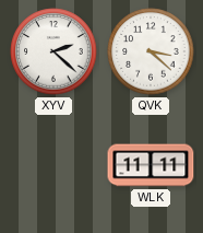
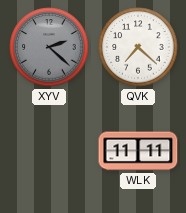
XYV dial: white -> grey (49, 47)
QVK: 3:22 -> 7:22 (138, 47)
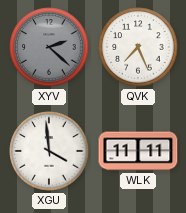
QVK: 7:22 -> 7:26 (138, 47)
XGU: none -> 3:59 (49, 151)
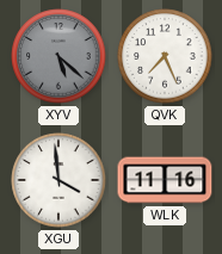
XYV: 2:22 -> 5:22 (58, 56)
WLK: 11:11 -> 11:16 (165, 180)
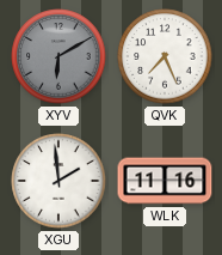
XYV: 5:22 -> 6:10 (58, 56)
XGU: 3:59 -> 1:59 (58, 181)
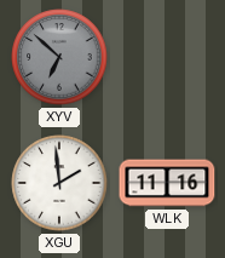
XYV: 6:10 -> 6:52 (59, 57)
QVK: 7:26 -> none (165, 56)
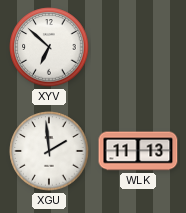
XYV dial: grey -> white (49, 47)
WLK: 11:16 -> 11:13 (138, 151)
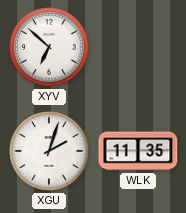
XGU: 1:59 -> 2:03 (49, 151)
WLK: 11:13 -> 11:35 (138, 151)
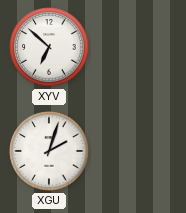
WLK: 11:35 -> none (138, 151)
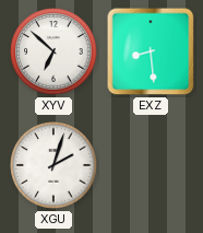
EXZ: none -> 8:29 (151, 51)
